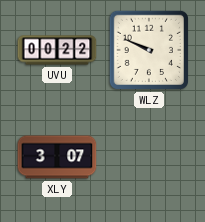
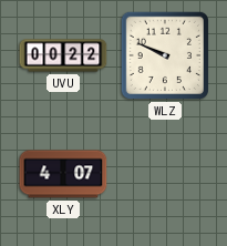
XLY: 3:07 -> 4:07 (63, 174)
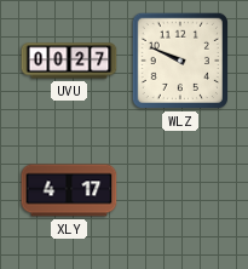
UVU: 00:22 -> 00:27 (69, 61)
XLY: 4:07 -> 4:17 (69, 190)
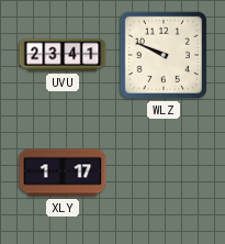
UVU: 00:27 -> 23:41 (63, 55)
XLY: 4:17 -> 1:17 (63, 173)
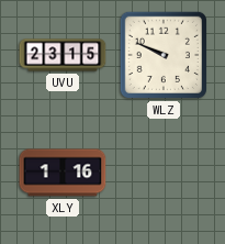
UVU: 23:41 -> 23:15 (63, 55)
XLY: 1:17 -> 1:16 (63, 173)
